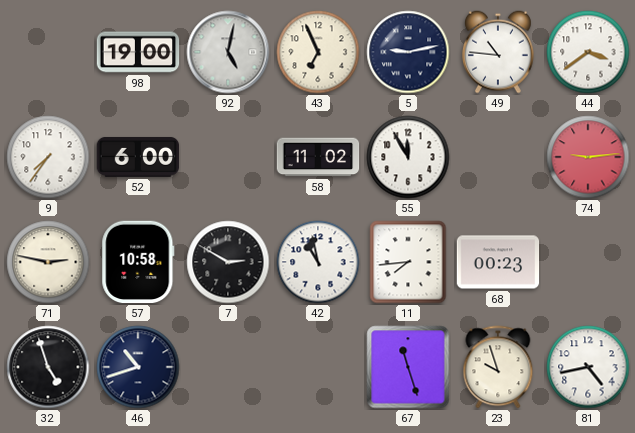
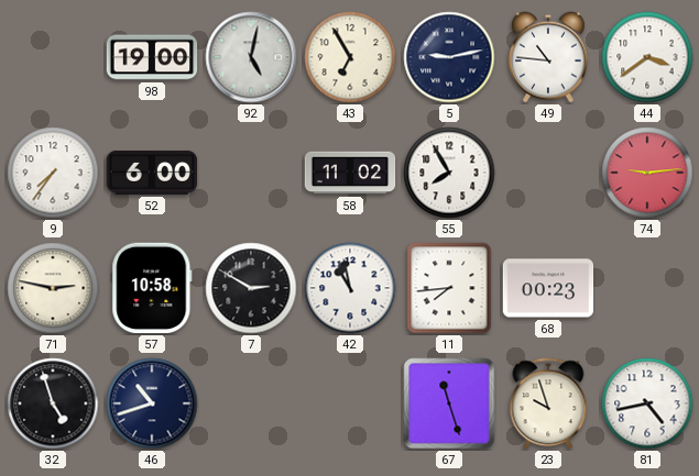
43: 6:56 -> 6:55 (350, 57)
55: 11:55 -> 7:55 (449, 173)
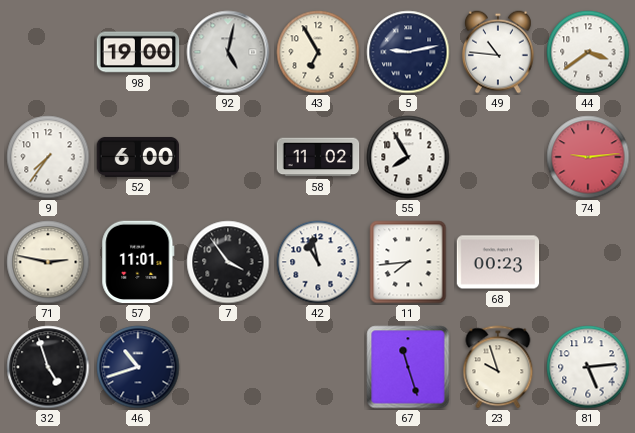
57: 10:58 -> 11:01 (138, 262)
7: 2:50 -> 3:54 (228, 262)
81: 4:43 -> 5:14 (588, 367)
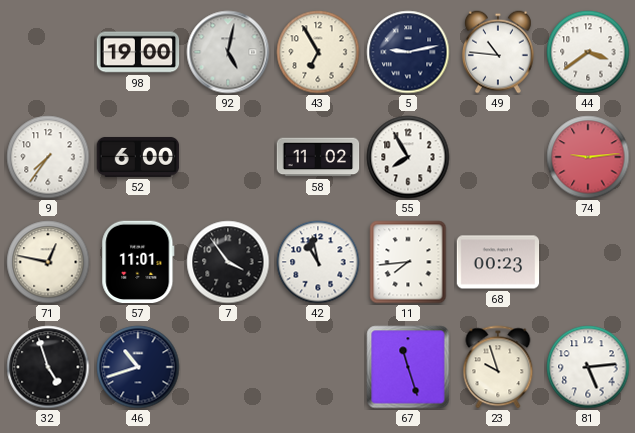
71: 2:47 -> 12:47 (48, 262)
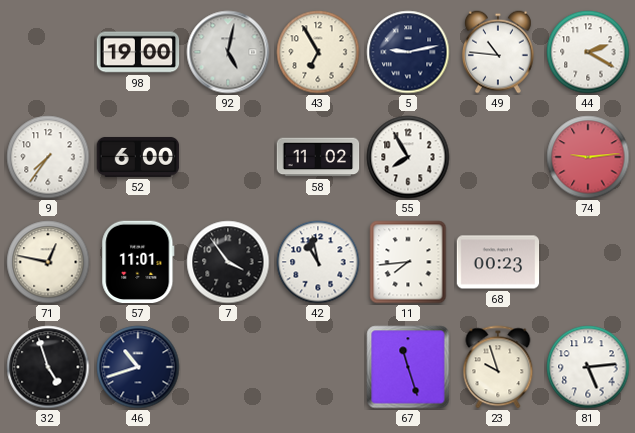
44: 3:39 -> 2:20 (588, 52)
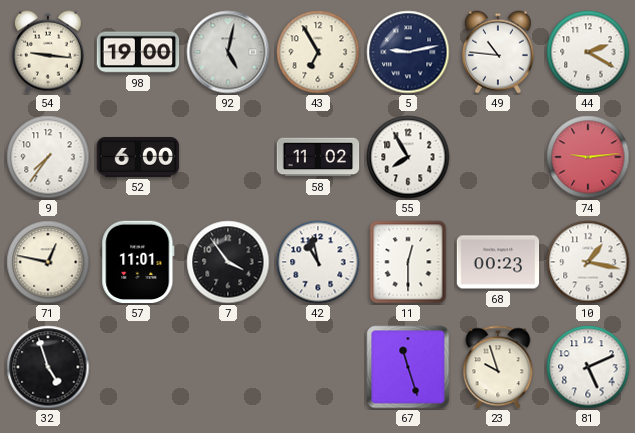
54: none -> 9:16 (48, 52)
11: 7:44 -> 12:30 (408, 262)
10: none -> 1:17 (588, 262)
46: 10:42 -> none (138, 367)
81: 5:14 -> 5:11 (588, 367)
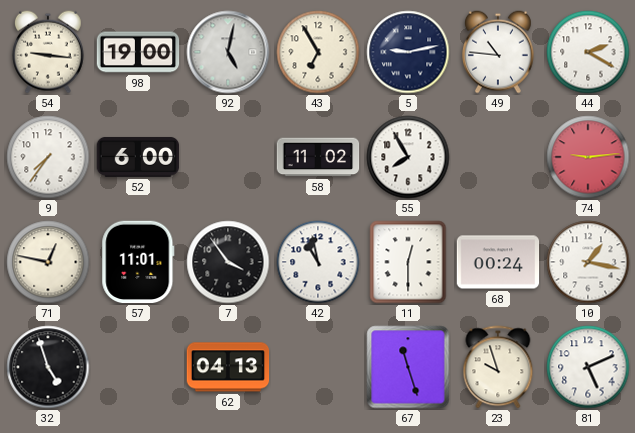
68: 00:23 -> 00:24 (498, 262)
62: none -> 04:13 (228, 367)
